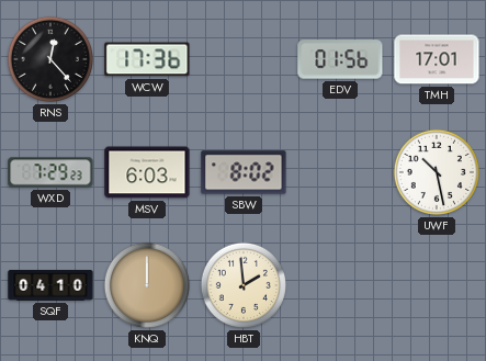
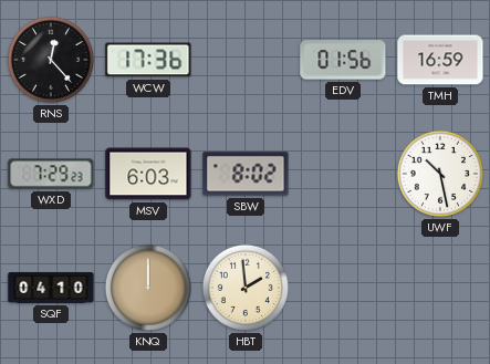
TMH: 17:01 -> 16:59 (440, 60)
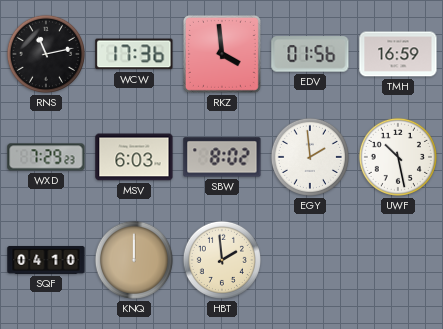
RNS: 12:23 -> 11:13 (46, 54)
RKZ: none -> 3:59 (222, 54)
EGY: none -> 1:59 (310, 157)
